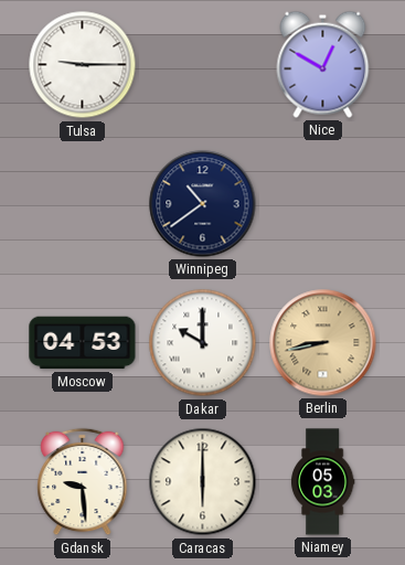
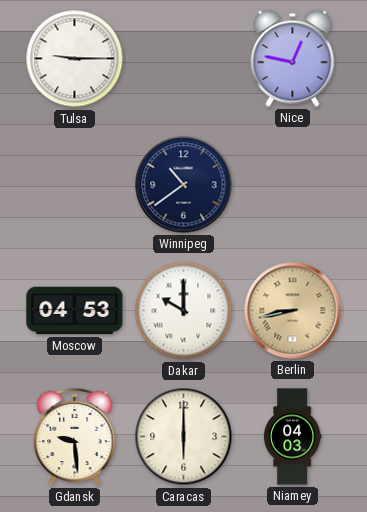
Nice: 12:50 -> 12:47 (293, 58)
Niamey: 05:03 -> 04:03 (292, 437)
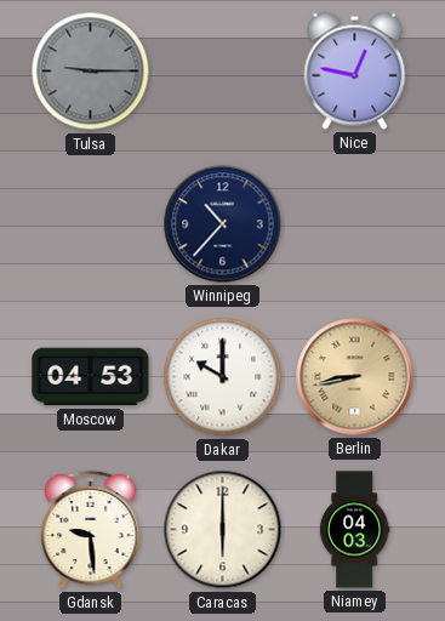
Tulsa dial: white -> grey (91, 72)
Winnipeg: 10:39 -> 10:37 (223, 224)
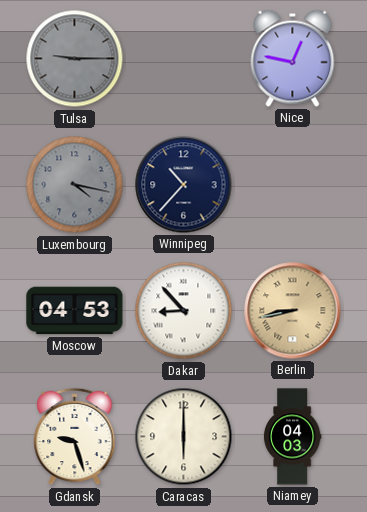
Luxembourg: none -> 4:17 (75, 185)
Dakar: 10:00 -> 8:53 (184, 311)
Gdansk: 9:29 -> 9:27 (75, 437)
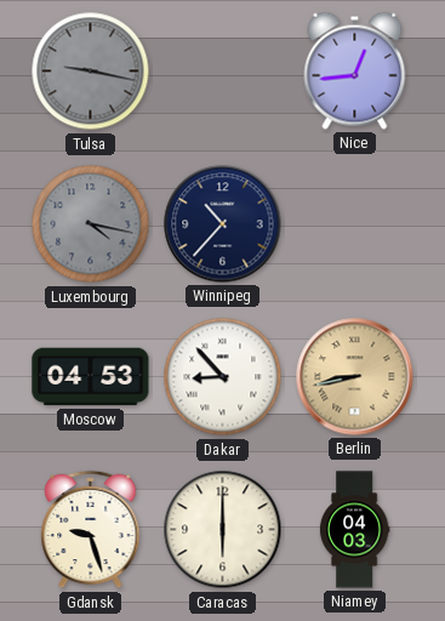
Tulsa: 9:15 -> 9:17 (91, 72)
Nice: 12:47 -> 12:44 (355, 70)
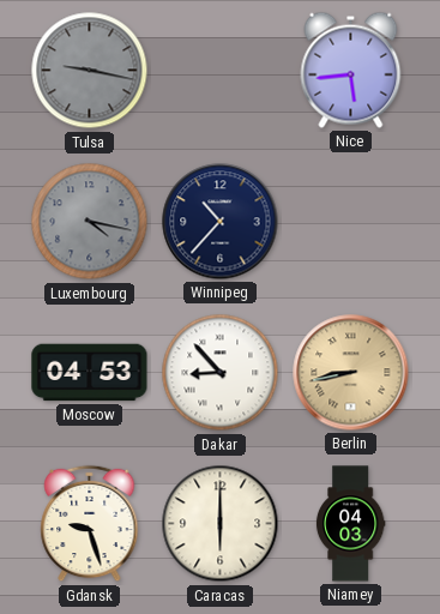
Nice: 12:44 -> 5:44 (351, 70)
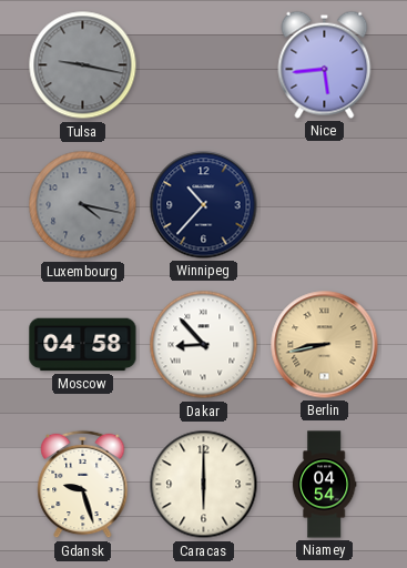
Moscow: 04:53 -> 04:58 (83, 345)
Niamey: 04:03 -> 04:54 (324, 485)
